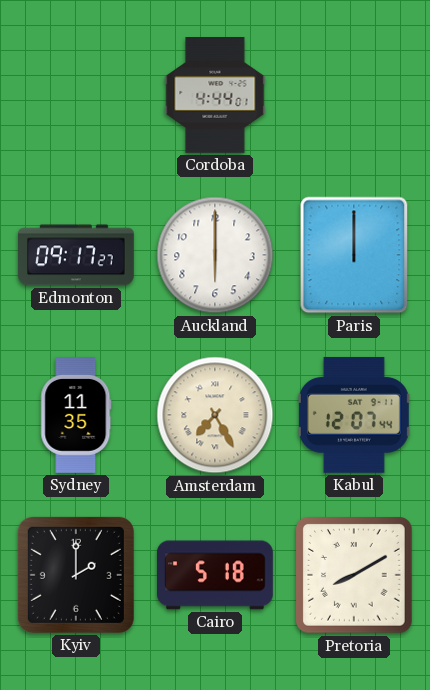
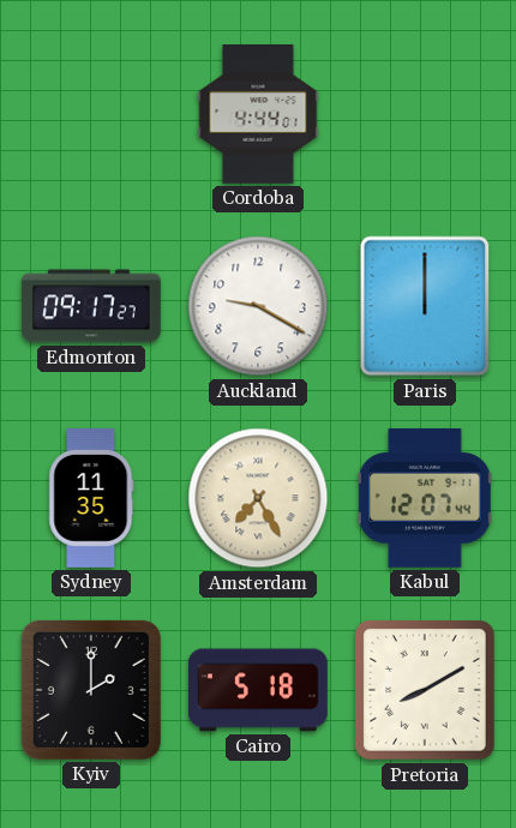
Auckland: 6:00 -> 9:20 (258, 306)
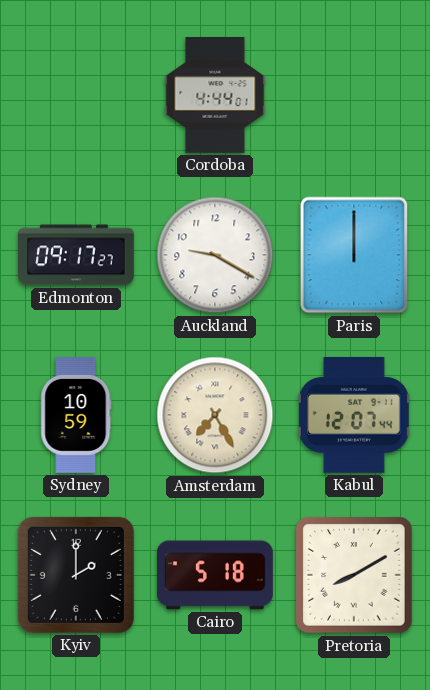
Sydney: 11:35 -> 10:59 (76, 416)
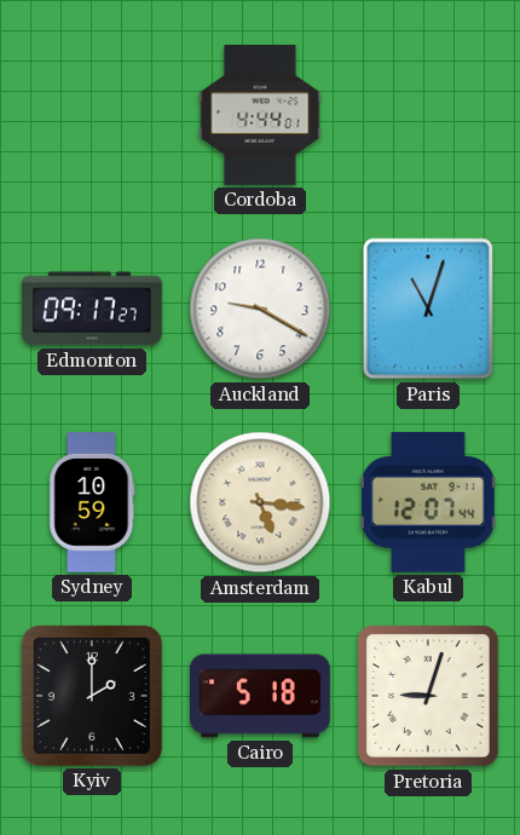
Paris: 12:00 -> 11:03 (428, 309)
Amsterdam: 7:25 -> 5:16 (260, 502)
Pretoria: 8:10 -> 9:03 (428, 696)
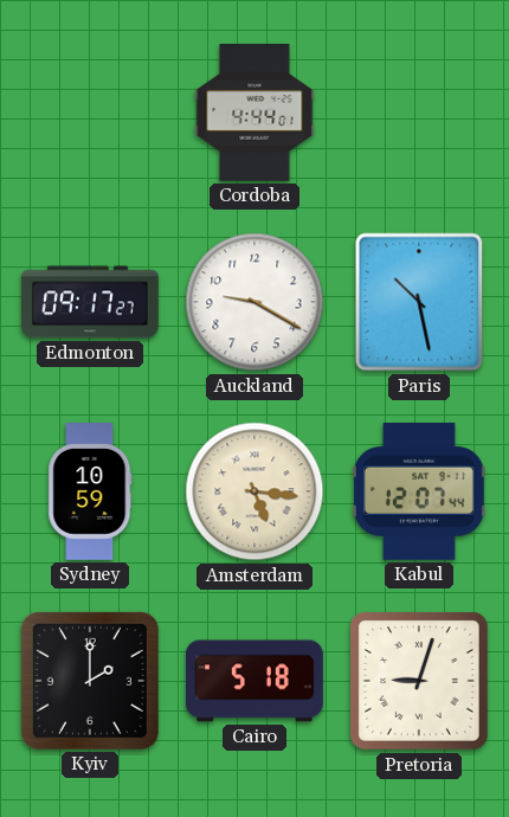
Paris: 11:03 -> 10:28 (419, 302)
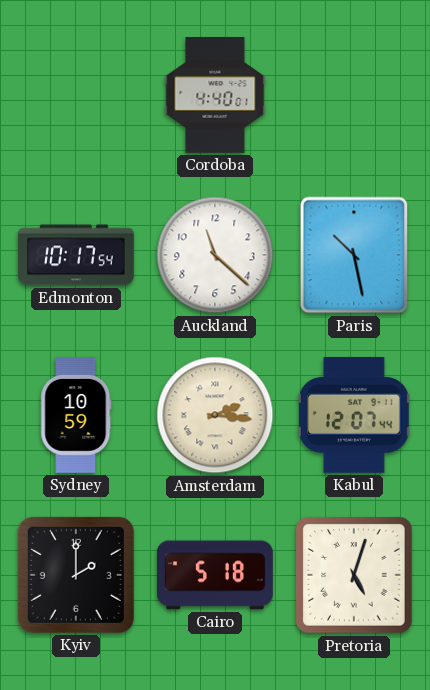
Cordoba: 4:44 -> 4:40 (215, 96)
Edmonton: 09:17 -> 10:17 (77, 255)
Auckland: 9:20 -> 11:22 (215, 255)
Amsterdam: 5:16 -> 2:16 (215, 415)
Pretoria: 9:03 -> 5:03 (354, 575)
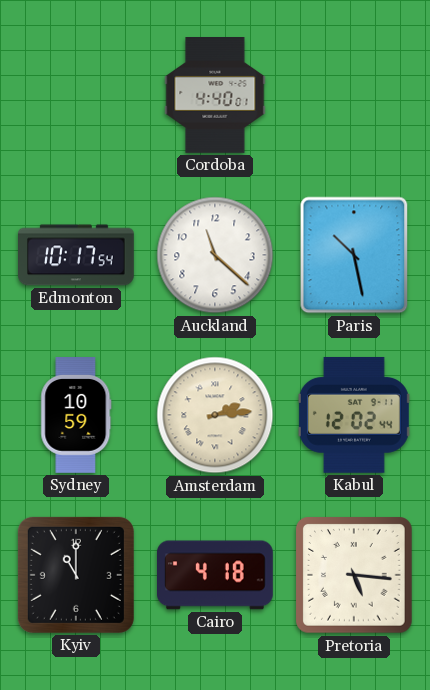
Amsterdam: 2:16 -> 2:14 (215, 415)
Kabul: 12:07 -> 12:02 (354, 415)
Kyiv: 2:00 -> 11:00 (76, 575)
Cairo: 5:18 -> 4:18 (216, 575)
Pretoria: 5:03 -> 5:16 (354, 575)
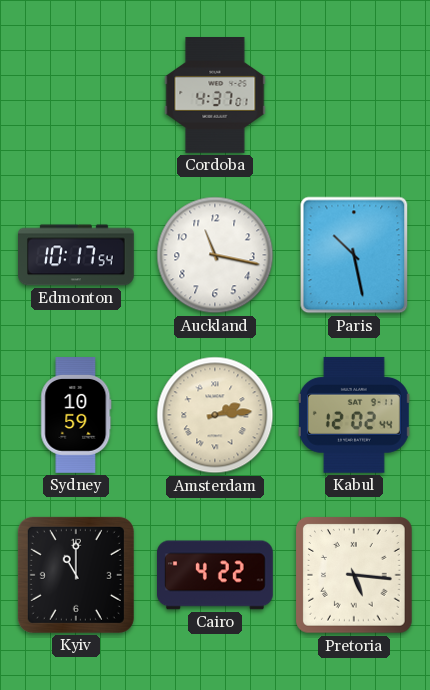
Cordoba: 4:40 -> 4:37 (215, 96)
Auckland: 11:22 -> 11:17 (215, 255)
Cairo: 4:18 -> 4:22 (216, 575)
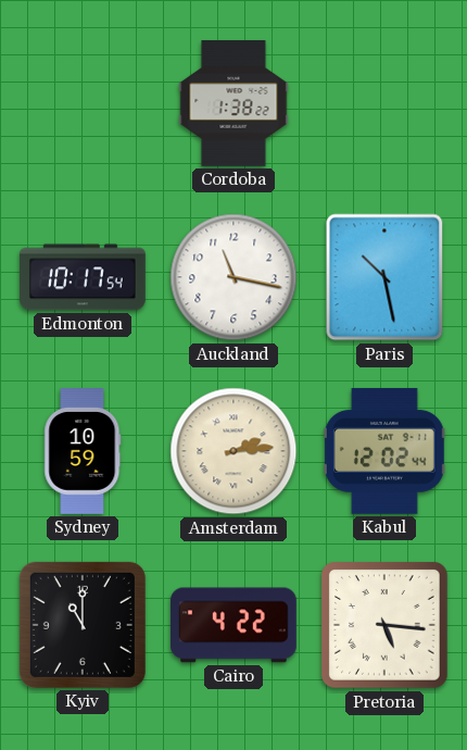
Cordoba: 4:37 -> 1:38 (233, 104)
